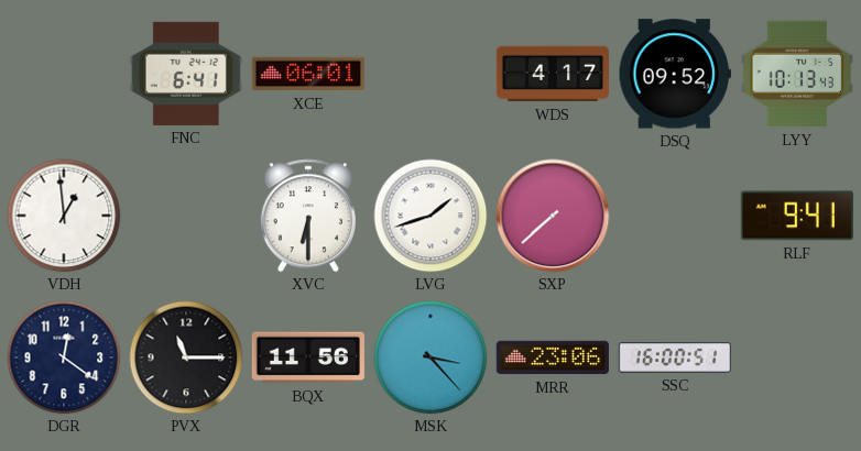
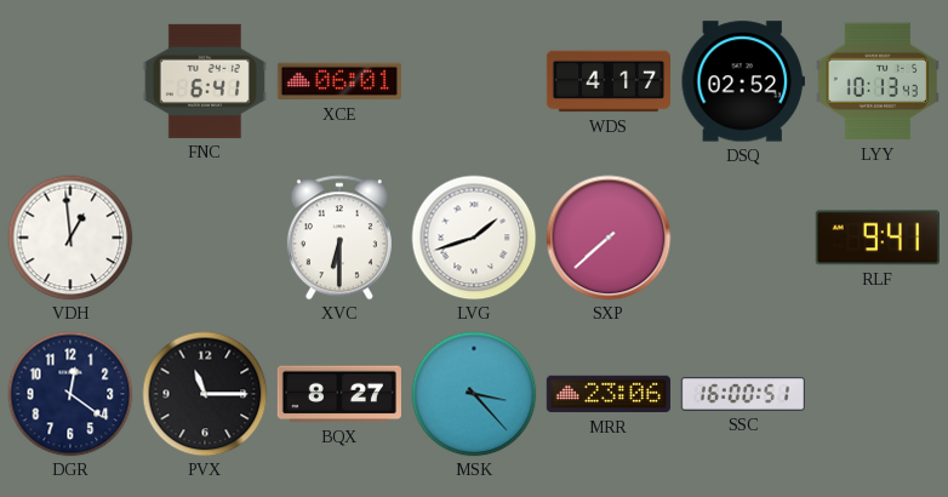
DSQ: 09:52 -> 02:52 (743, 81)
BQX: 11:56 -> 8:27 (339, 394)
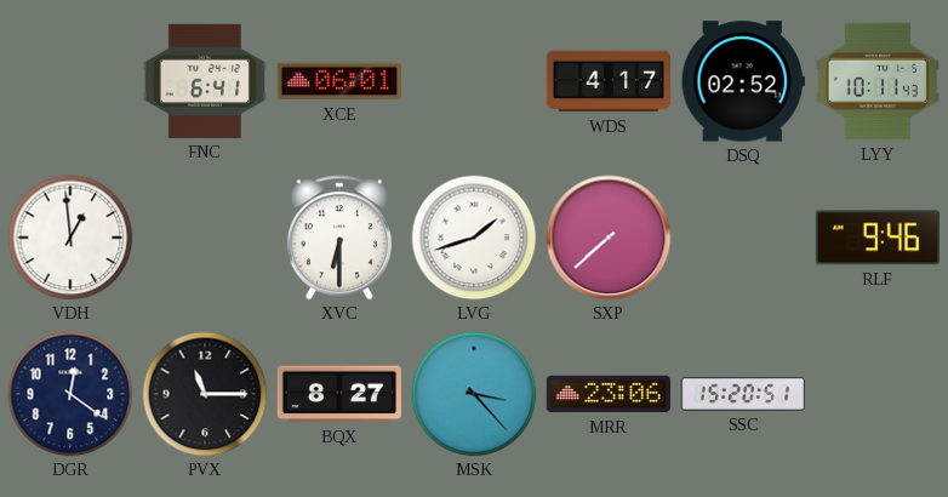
LYY: 10:13 -> 10:11 (878, 81)
RLF: 9:41 -> 9:46 (878, 238)
SSC: 16:00 -> 15:20 (743, 395)
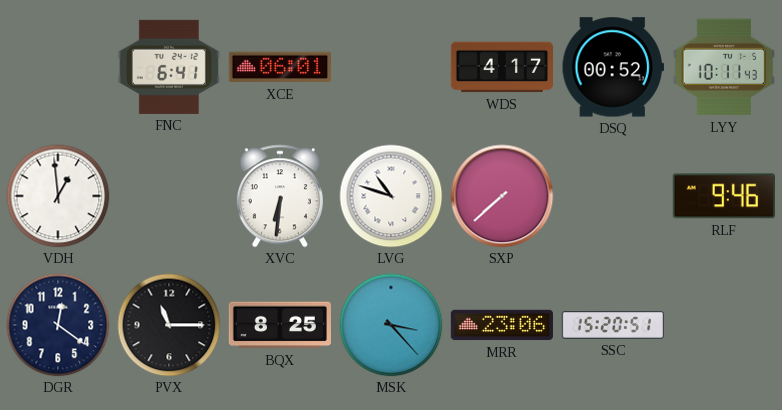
DSQ: 02:52 -> 00:52 (613, 67)
XVC: 6:30 -> 6:31 (280, 196)
LVG: 1:42 -> 10:48 (391, 196)
BQX: 8:27 -> 8:25 (280, 325)
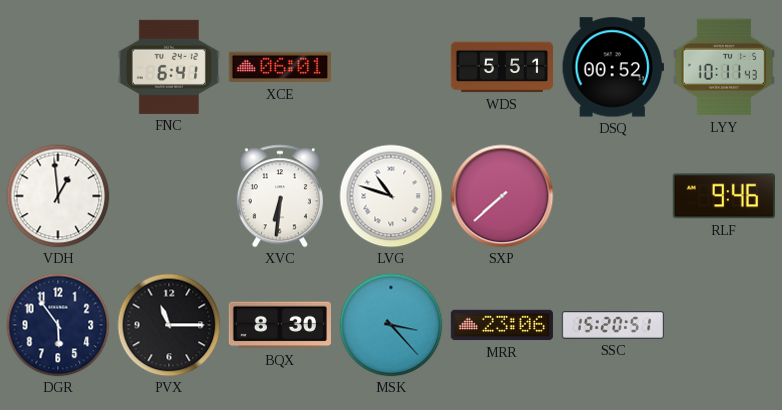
WDS: 4:17 -> 5:51 (501, 67)
DGR: 12:21 -> 5:54 (58, 325)
BQX: 8:25 -> 8:30 (280, 325)
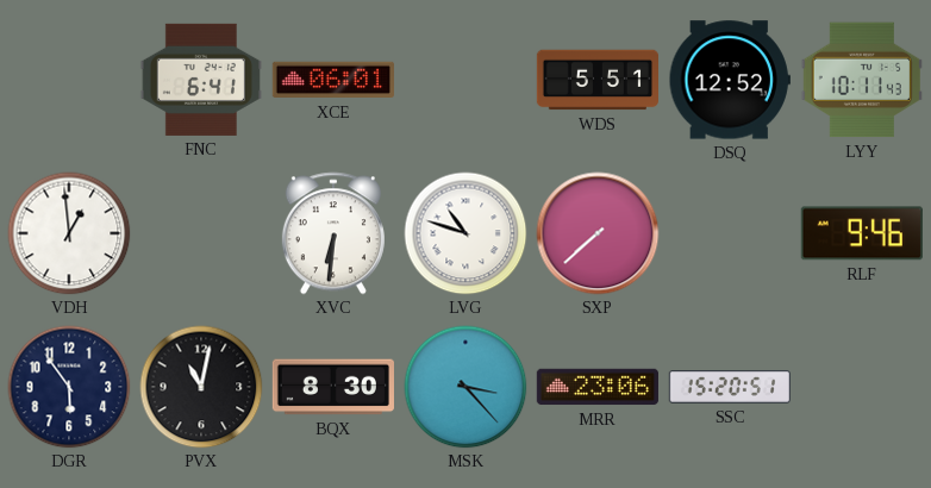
DSQ: 00:52 -> 12:52 (730, 80)
PVX: 11:15 -> 11:02 (201, 387)
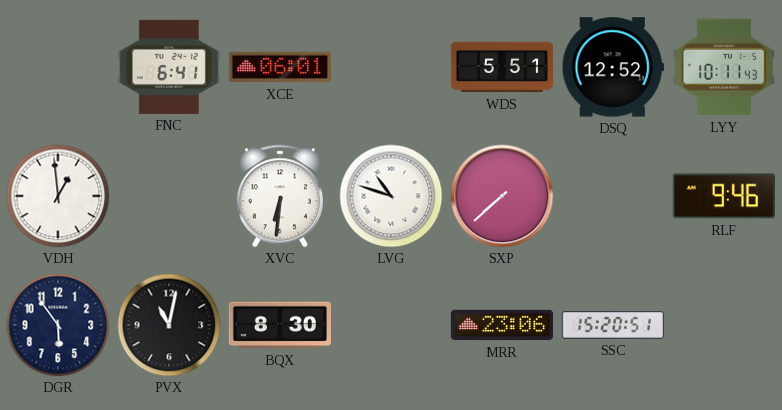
MSK: 3:23 -> none (465, 387)
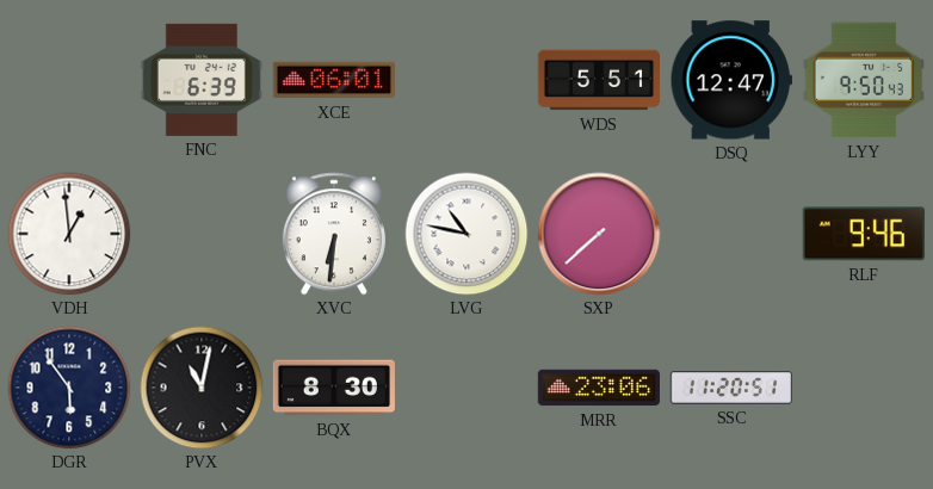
FNC: 6:41 -> 6:39 (202, 80)
DSQ: 12:52 -> 12:47 (731, 80)
LYY: 10:11 -> 9:50 (864, 80)
LVG: 10:48 -> 10:47 (466, 234)
SSC: 15:20 -> 11:20 (731, 389)
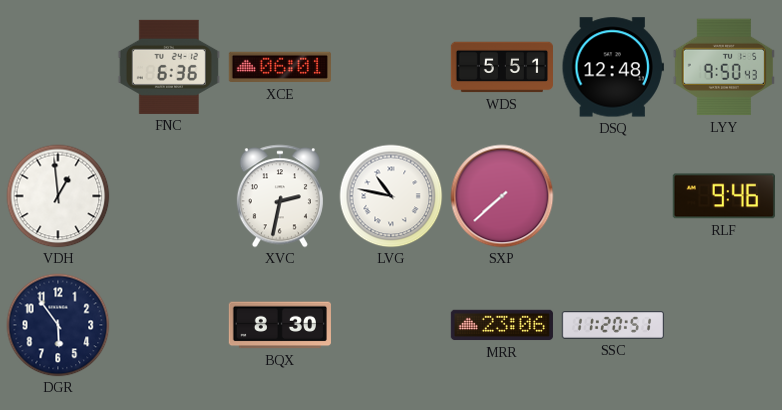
FNC: 6:39 -> 6:36 (169, 67)
DSQ: 12:47 -> 12:48 (613, 67)
XVC: 6:31 -> 2:32 (280, 196)
PVX: 11:02 -> none (202, 388)
